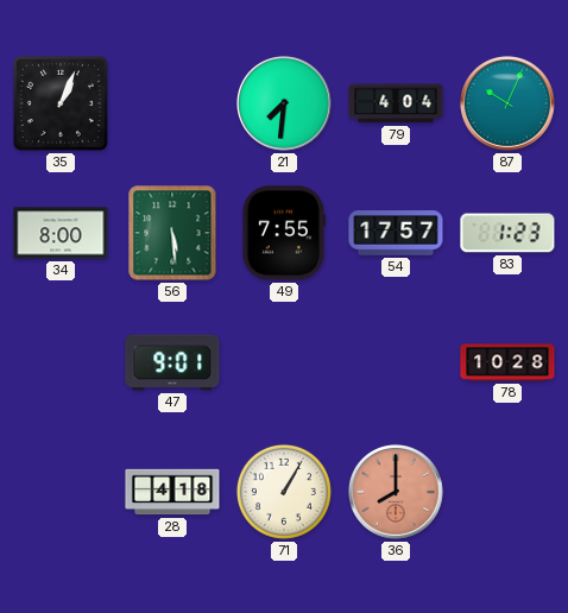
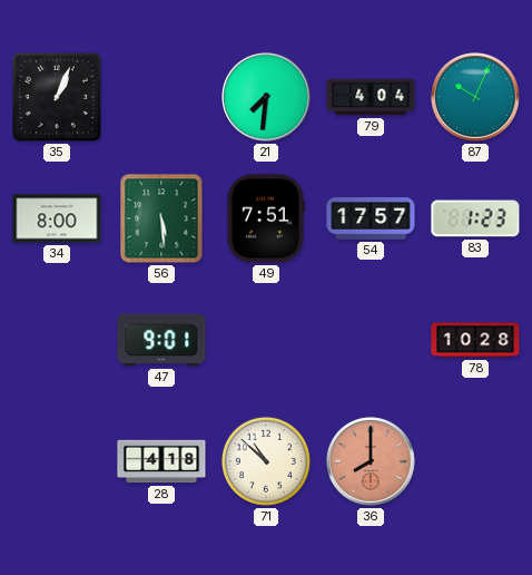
49: 7:55 -> 7:51 (265, 218)
71: 1:05 -> 10:52 (266, 461)
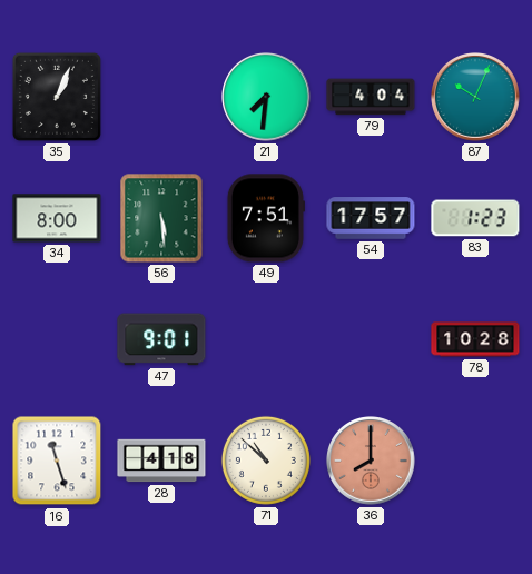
16: none -> 11:27 (57, 461)
